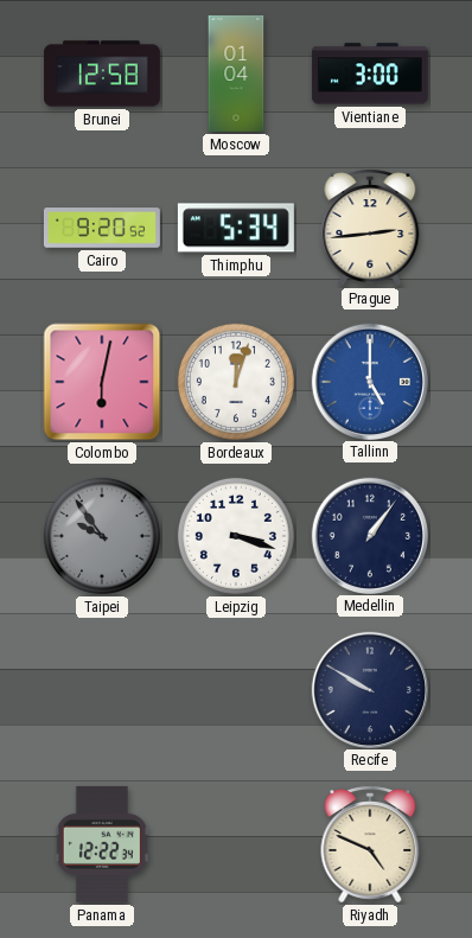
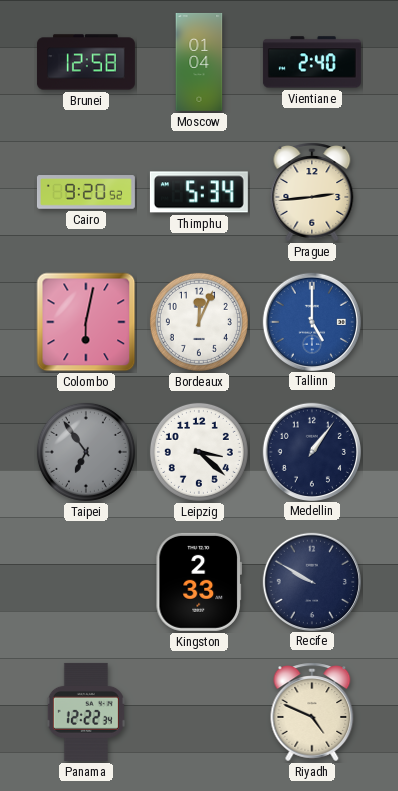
Vientiane: 3:00 -> 2:40 (312, 62)
Bordeaux: 12:03 -> 12:04 (199, 322)
Taipei: 9:54 -> 6:54 (86, 452)
Leipzig: 3:18 -> 3:22 (199, 452)
Kingston: none -> 2:33 (199, 582)
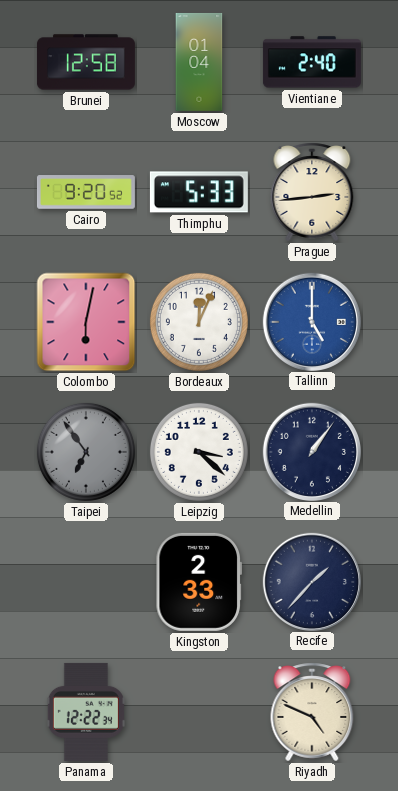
Thimphu: 5:34 -> 5:33 (199, 192)
Recife: 9:50 -> 1:37 (311, 581)
